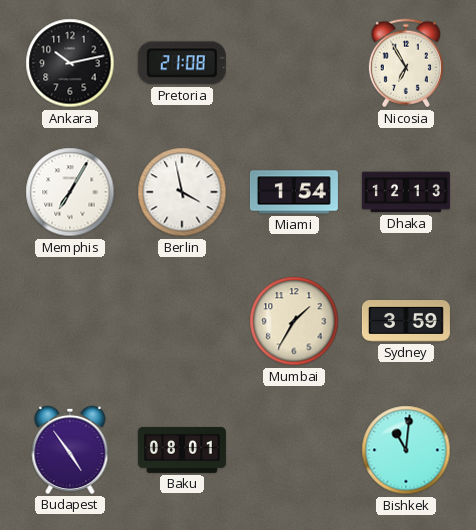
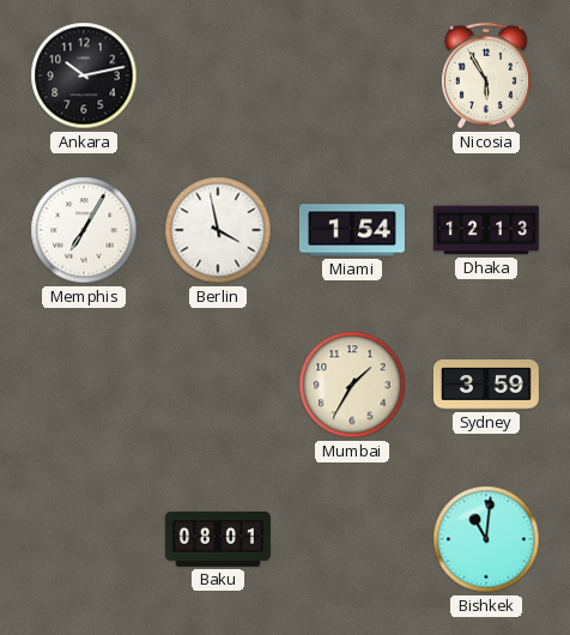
Pretoria: 21:08 -> none (182, 63)
Nicosia: 6:55 -> 5:55 (486, 75)
Budapest: 4:54 -> none (70, 450)
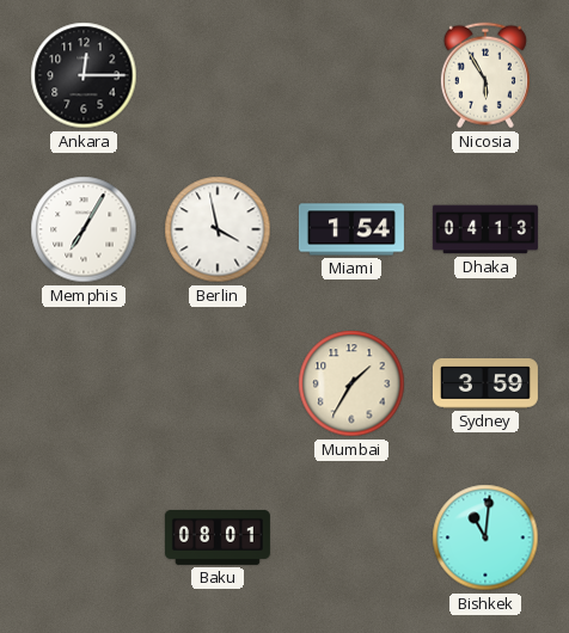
Ankara: 10:13 -> 12:15 (84, 75)
Dhaka: 12:13 -> 04:13 (485, 229)
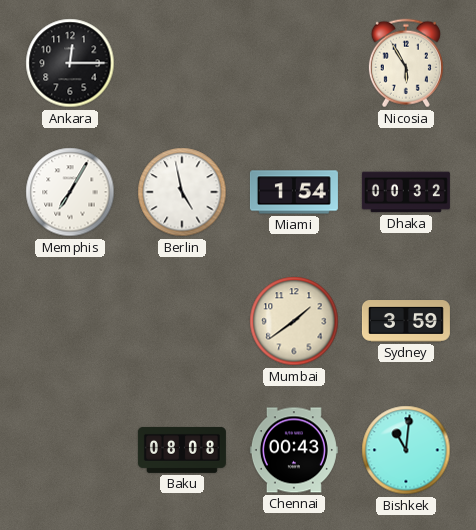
Berlin: 3:58 -> 4:58 (182, 192)
Dhaka: 04:13 -> 00:32 (406, 192)
Mumbai: 1:35 -> 1:39 (294, 321)
Baku: 08:01 -> 08:08 (182, 450)
Chennai: none -> 00:43 (294, 450)
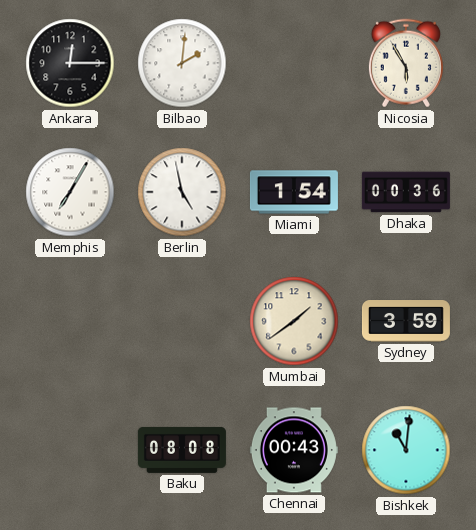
Bilbao: none -> 2:01 (182, 63)
Dhaka: 00:32 -> 00:36 (406, 192)
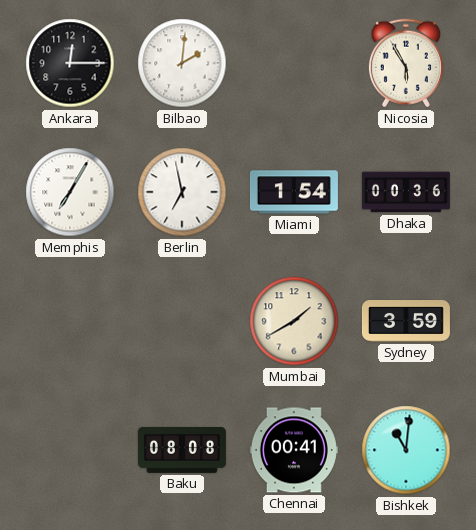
Berlin: 4:58 -> 6:58 (182, 192)
Mumbai: 1:39 -> 1:40 (294, 321)
Chennai: 00:43 -> 00:41 (294, 450)
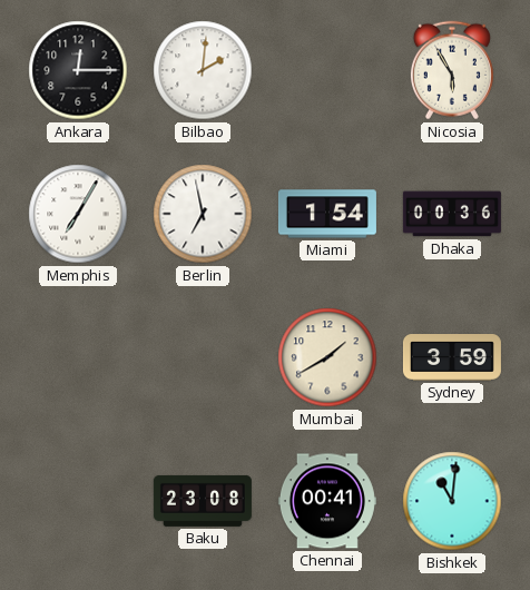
Baku: 08:08 -> 23:08 (203, 501)
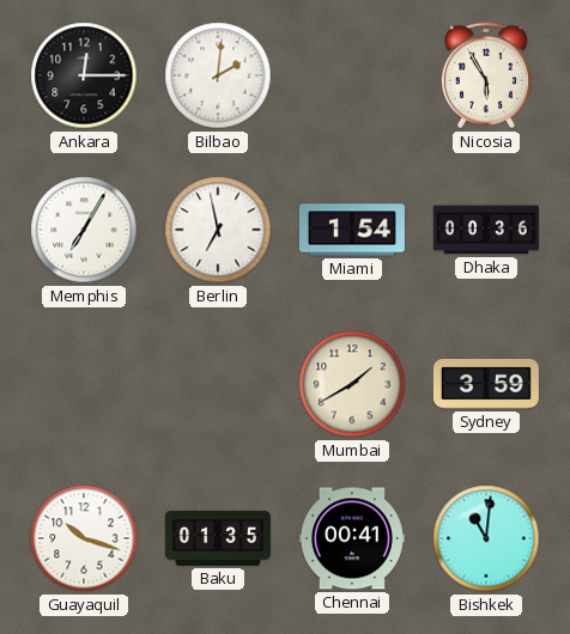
Guayaquil: none -> 10:18 (84, 538)
Baku: 23:08 -> 01:35 (218, 538)
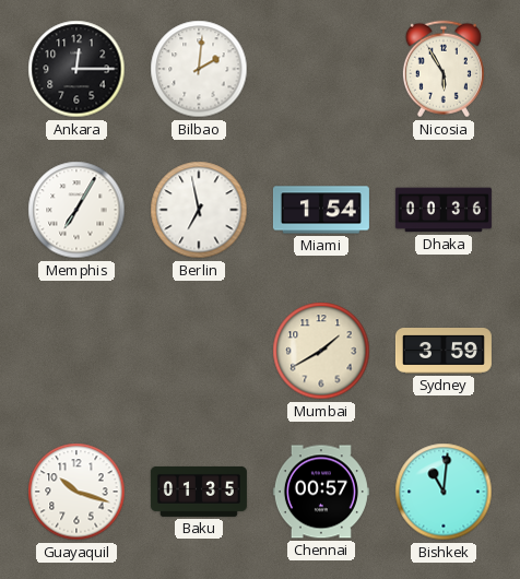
Chennai: 00:41 -> 00:57 (321, 492)
